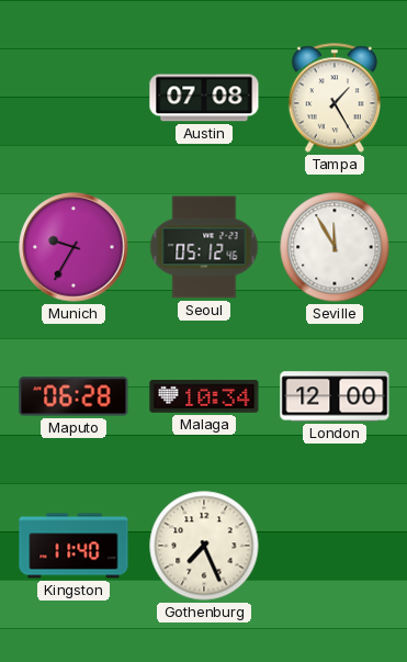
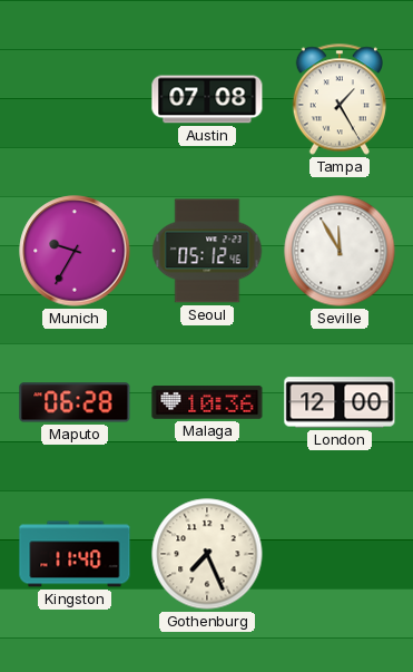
Malaga: 10:34 -> 10:36 (207, 402)
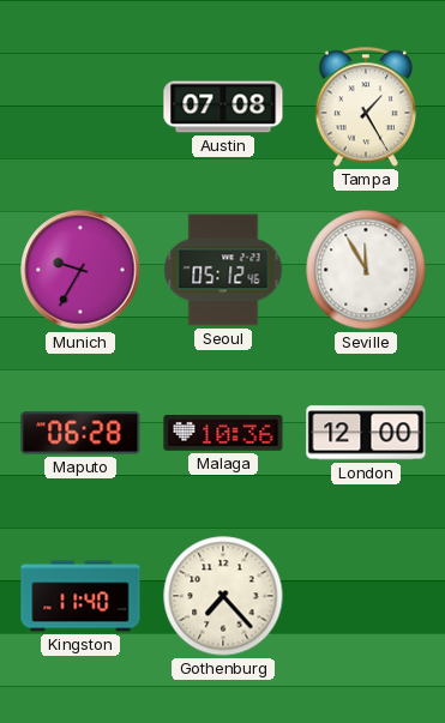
Gothenburg: 7:26 -> 7:23 (223, 596)
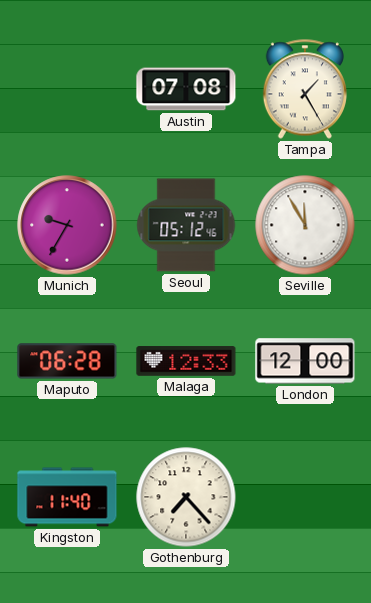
Malaga: 10:36 -> 12:33 (186, 361)
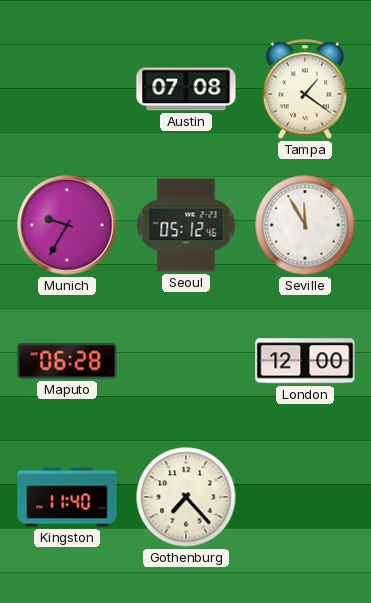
Tampa: 1:25 -> 1:21 (305, 89)
Malaga: 12:33 -> none (186, 361)
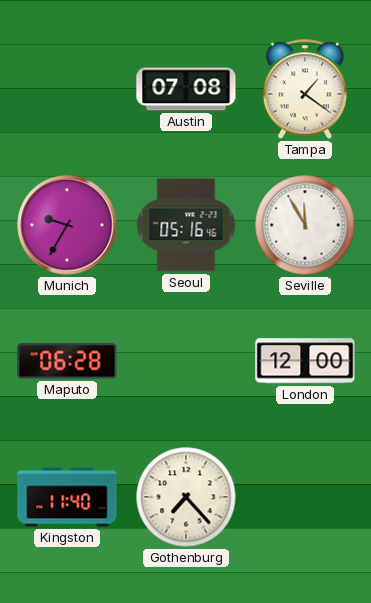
Seoul: 05:12 -> 05:16 (186, 225)
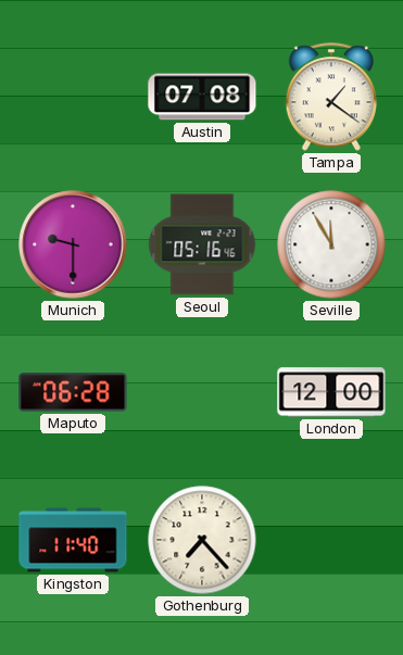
Munich: 9:35 -> 9:30 (73, 244)
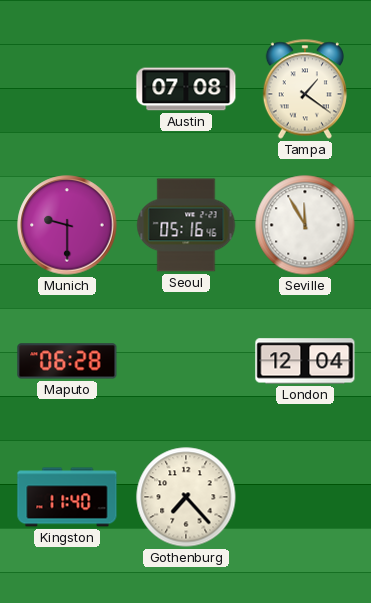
London: 12:00 -> 12:04 (305, 361)
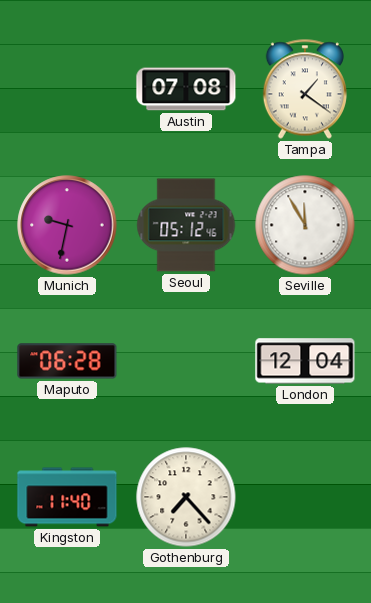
Munich: 9:30 -> 9:32 (67, 225)
Seoul: 05:16 -> 05:12 (186, 225)
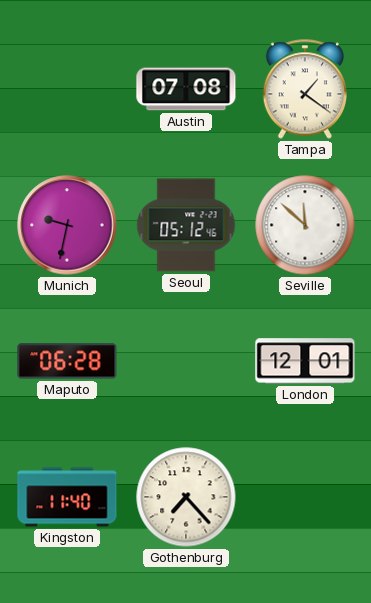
Seville: 11:55 -> 11:52 (305, 225)
London: 12:04 -> 12:01 (305, 361)
